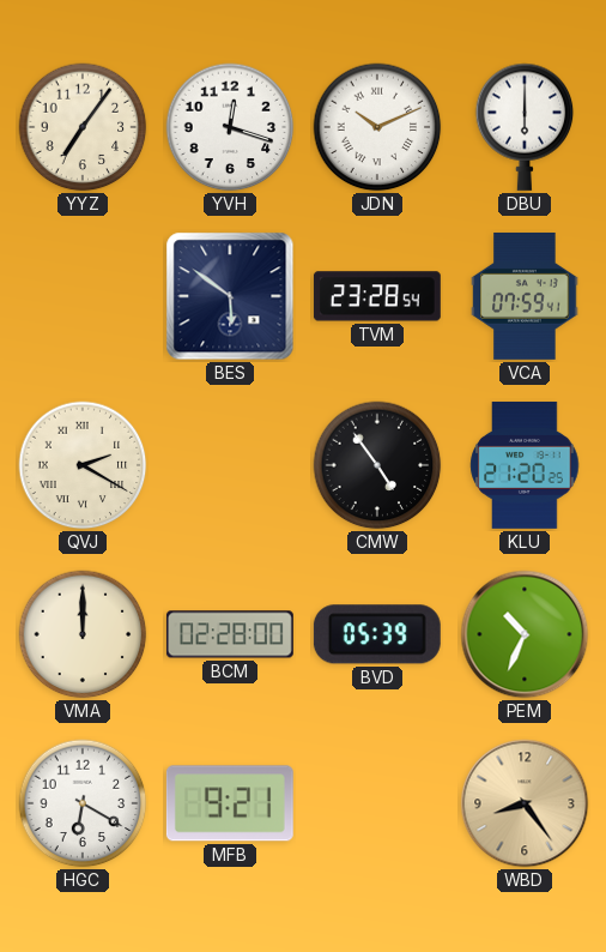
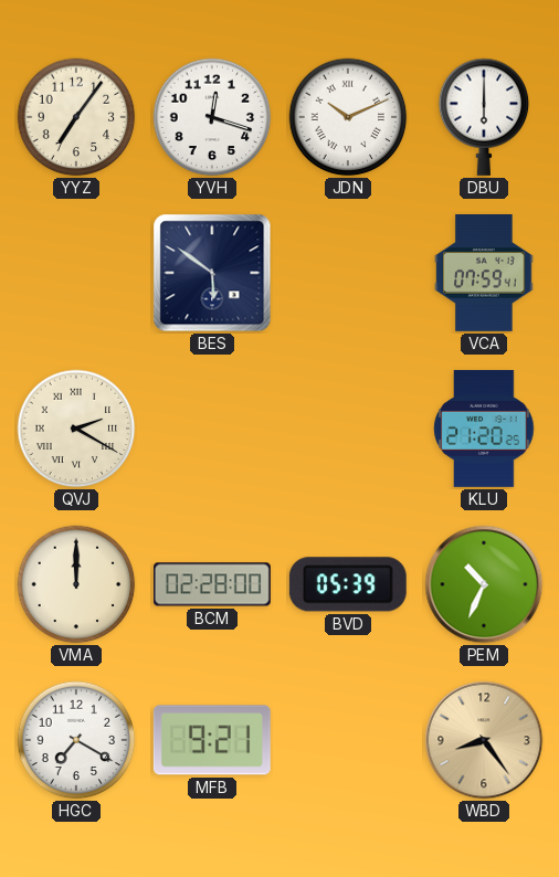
TVM: 23:28 -> none (377, 296)
CMW: 4:54 -> none (377, 465)
HGC: 6:20 -> 7:20 (76, 740)
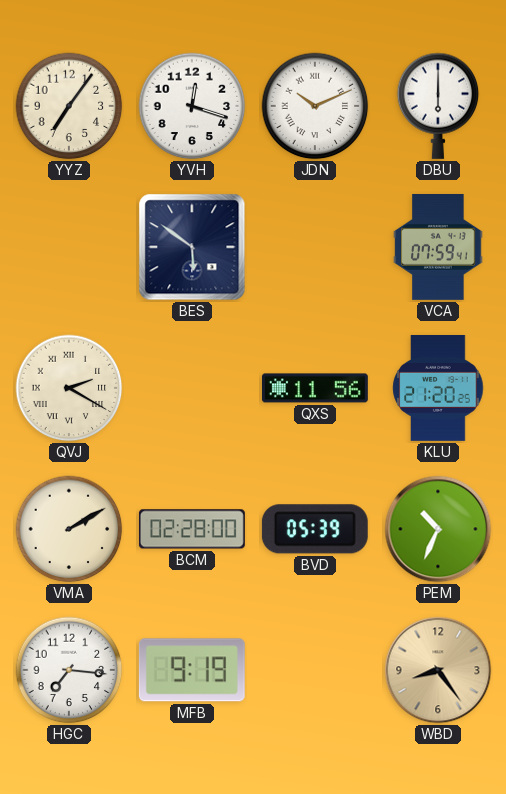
QXS: none -> 11:56 (315, 388)
VMA: 12:00 -> 2:10 (69, 529)
HGC: 7:20 -> 7:16 (69, 670)
MFB: 9:21 -> 9:19 (192, 670)
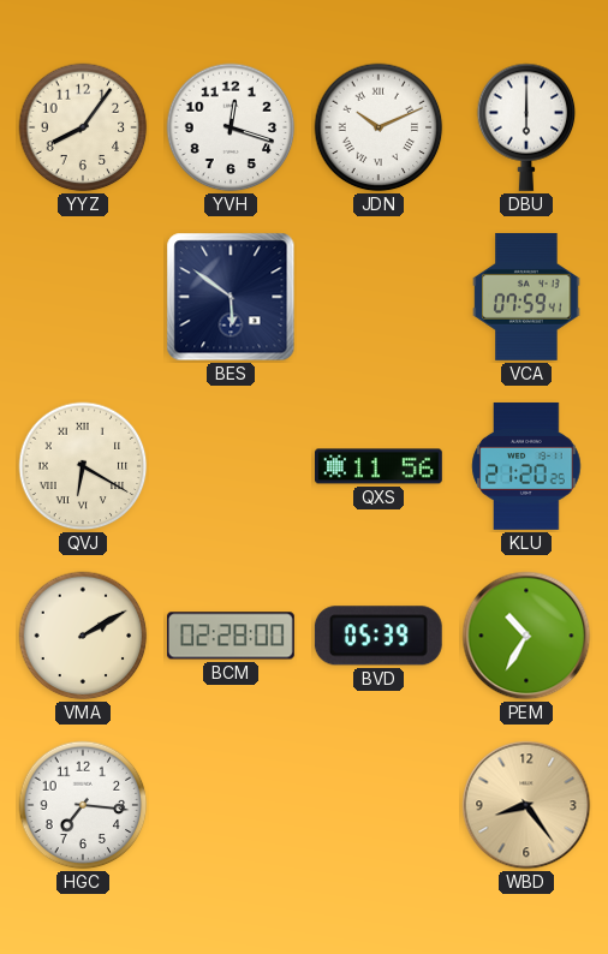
YYZ: 7:06 -> 8:06 (83, 127)
QVJ: 2:20 -> 6:20 (83, 466)
PEM: 10:34 -> 10:35 (526, 636)
MFB: 9:19 -> none (192, 670)
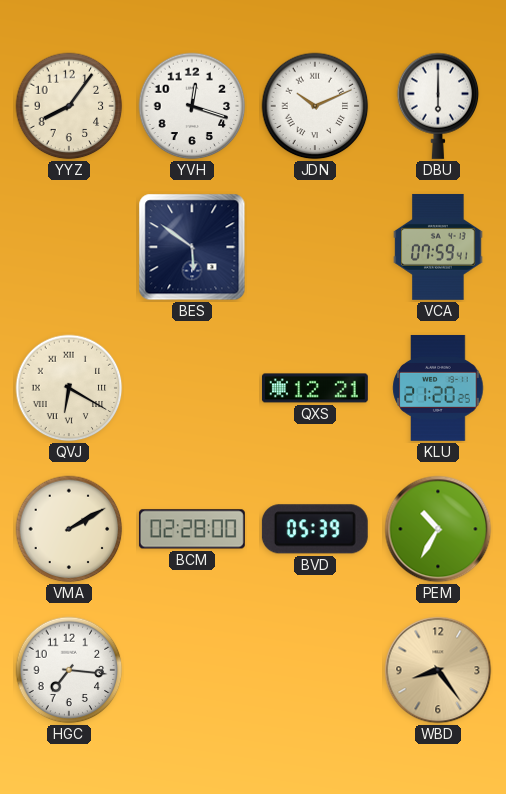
QXS: 11:56 -> 12:21 (315, 388)
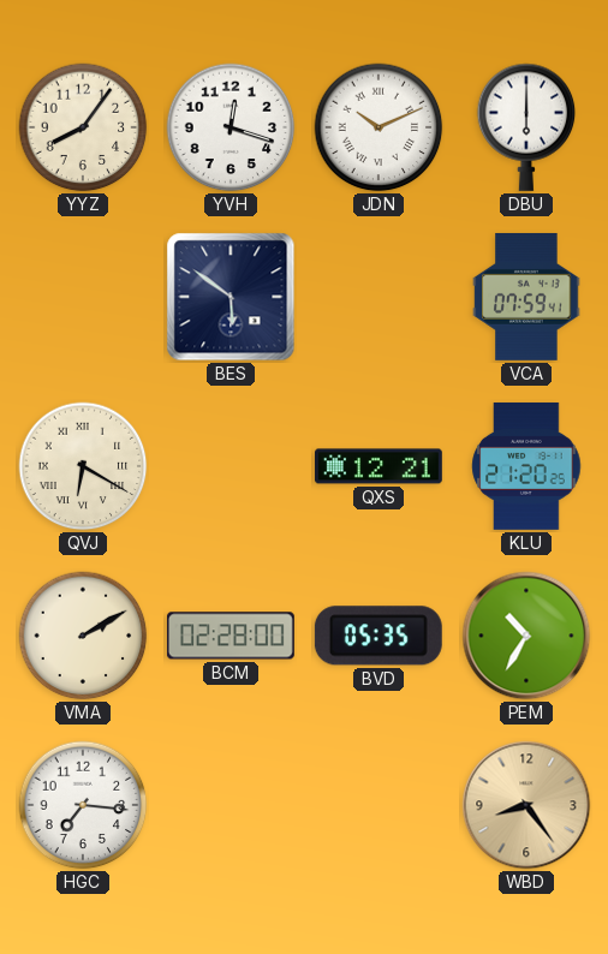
BVD: 05:39 -> 05:35 (378, 636)
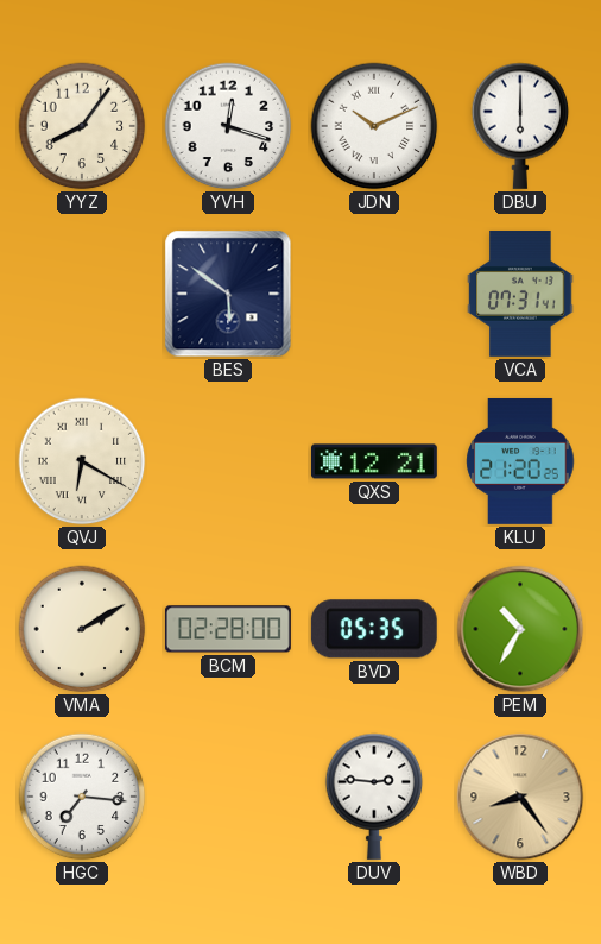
VCA: 07:59 -> 07:31 (520, 294)
DUV: none -> 2:46 (374, 797)
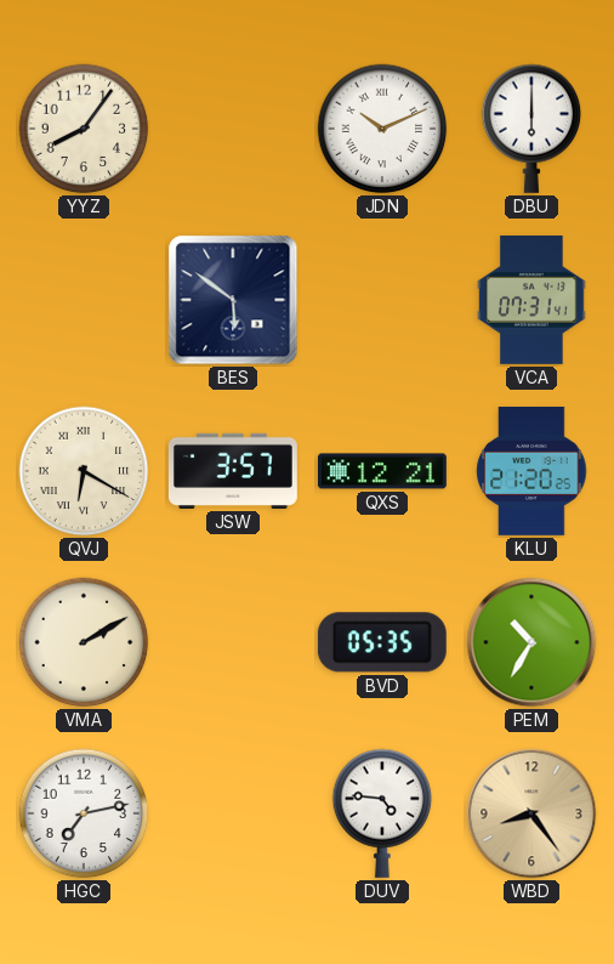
YVH: 12:18 -> none (228, 126)
JSW: none -> 3:57 (233, 471)
BCM: 02:28 -> none (228, 629)
HGC: 7:16 -> 7:13 (84, 813)
DUV: 2:46 -> 4:46 (382, 813)
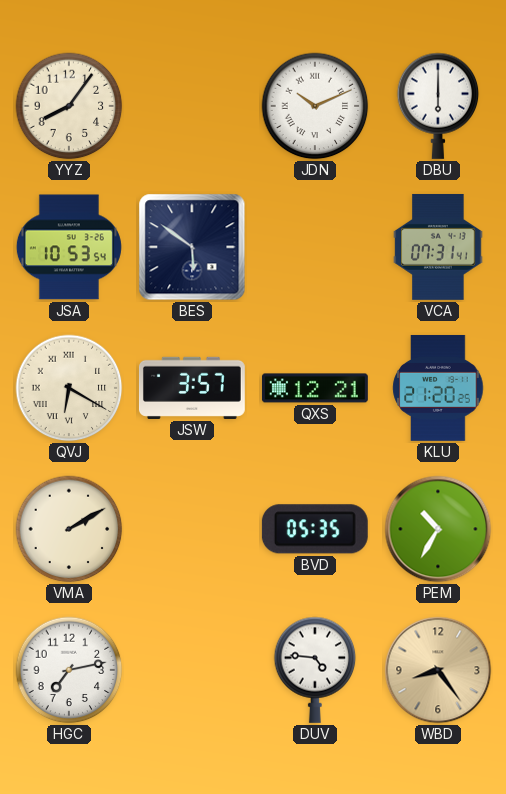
JSA: none -> 10:53 (69, 247)
